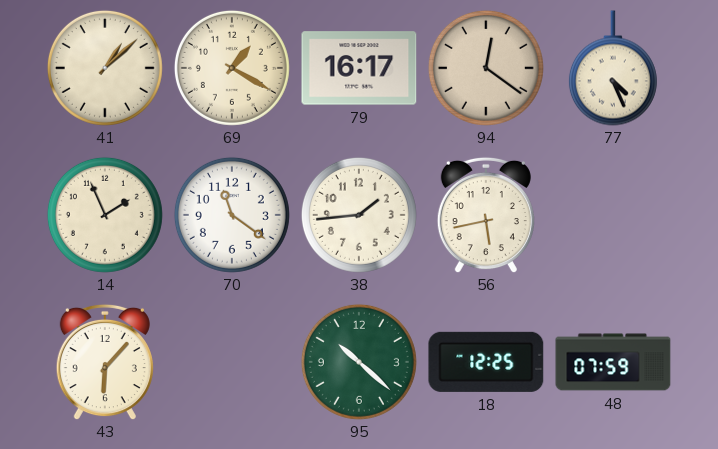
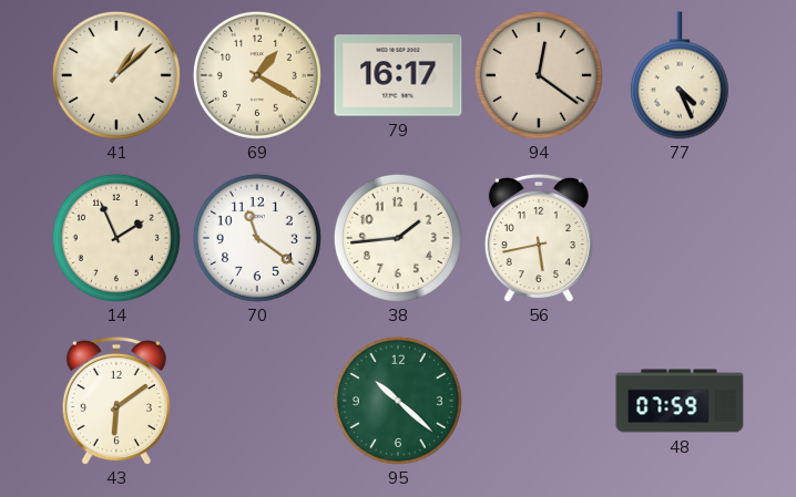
43: 6:07 -> 6:09 (116, 401)
18: 12:25 -> none (486, 362)
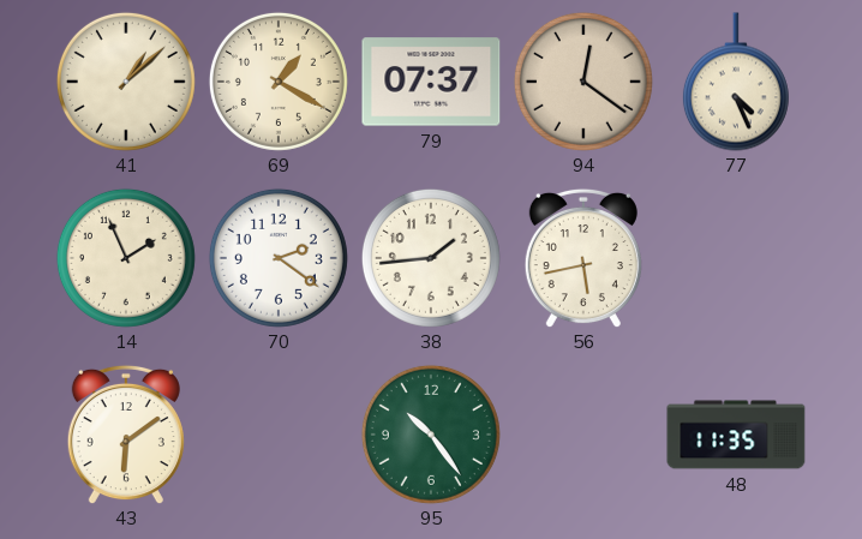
79: 16:17 -> 07:37 (431, 82)
70: 11:21 -> 2:21 (279, 258)
95: 10:22 -> 10:24 (431, 435)
48: 07:59 -> 11:35 (736, 435)
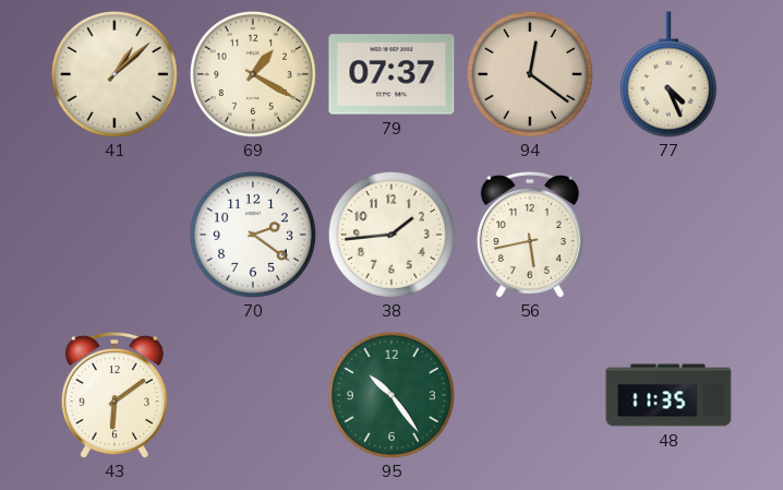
14: 1:56 -> none (126, 258)
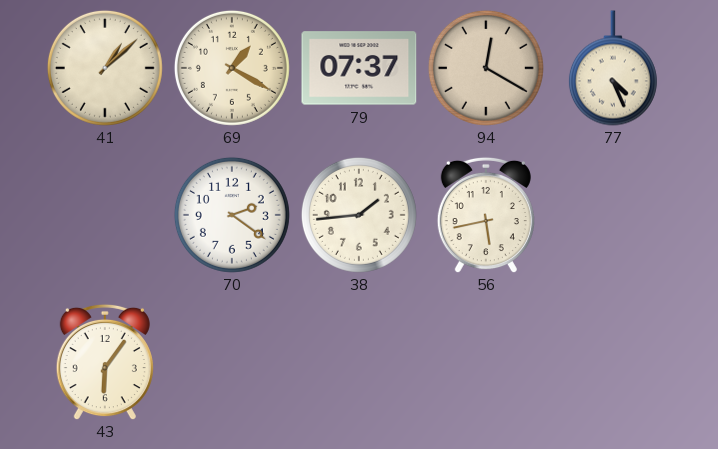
94: 12:21 -> 12:20 (486, 68)
43: 6:09 -> 6:06 (105, 362)
95: 10:24 -> none (391, 395)
48: 11:35 -> none (668, 395)
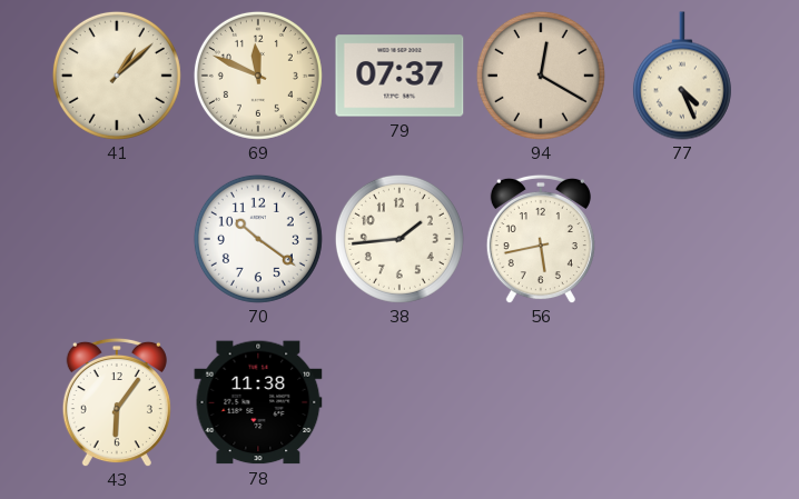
69: 1:20 -> 11:49 (258, 76)
70: 2:21 -> 10:21 (258, 239)
78: none -> 11:38 (258, 402)
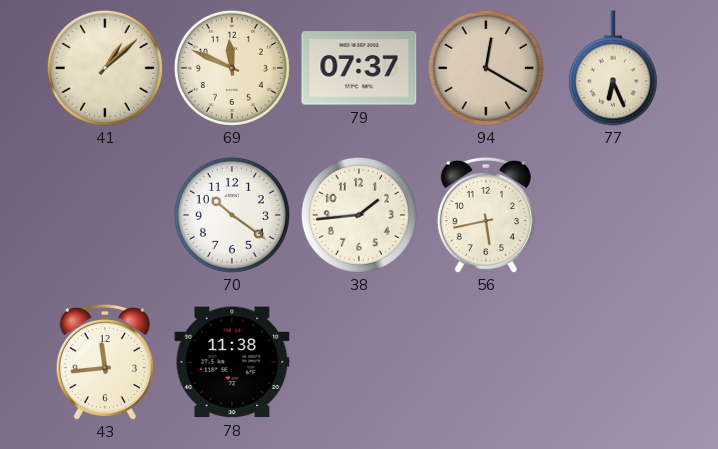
77: 4:26 -> 6:26 (613, 68)
43: 6:06 -> 11:44 (105, 362)
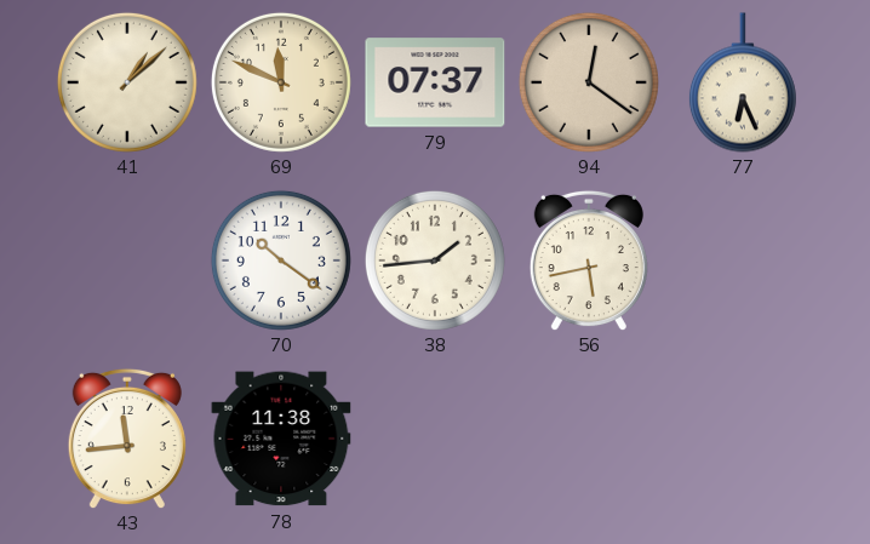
94: 12:20 -> 12:21 (589, 82)
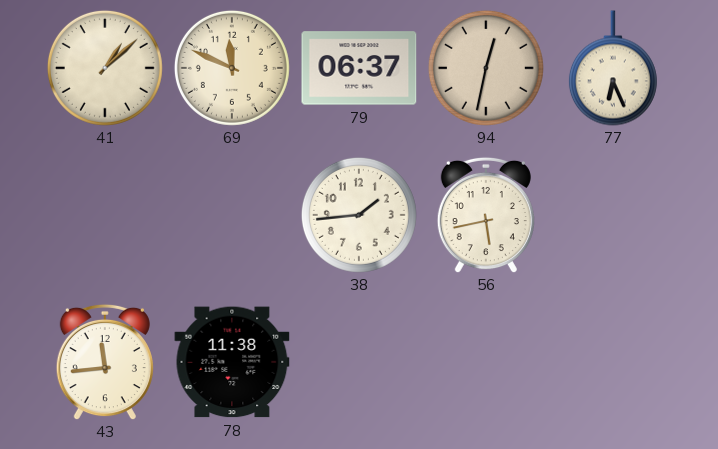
79: 07:37 -> 06:37 (359, 68)
94: 12:21 -> 12:32 (486, 68)
70: 10:21 -> none (281, 260)
